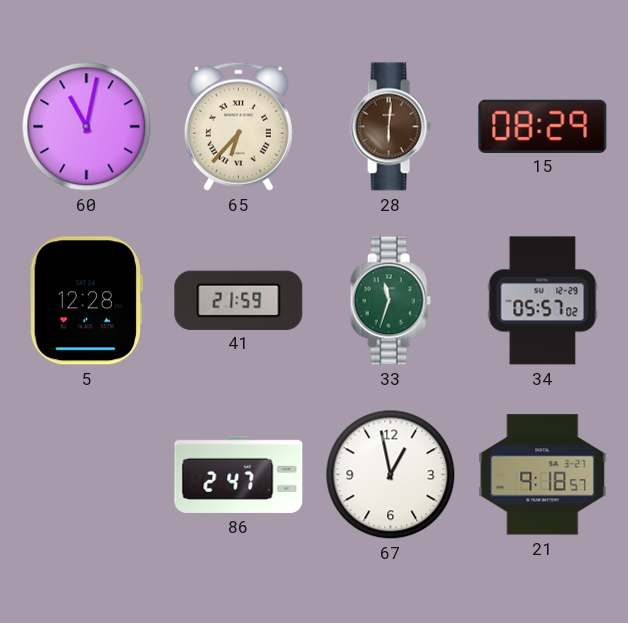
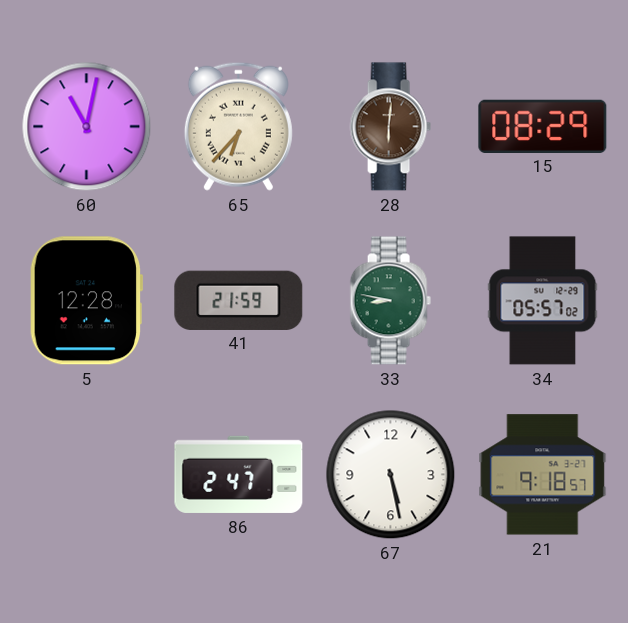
33: 11:33 -> 8:47 (390, 301)
67: 12:58 -> 5:28 (391, 475)
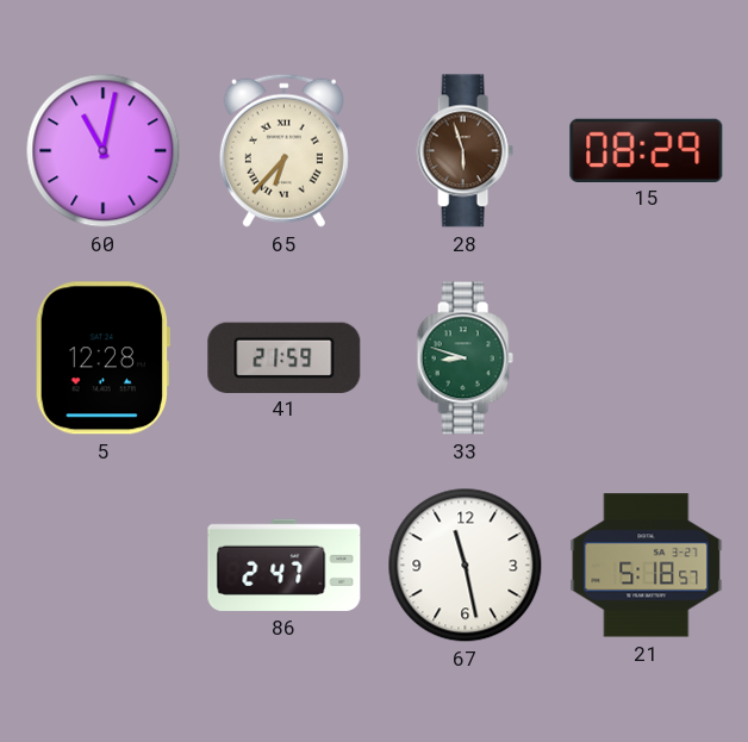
28: 6:01 -> 5:57 (465, 151)
33: 8:47 -> 8:48 (465, 358)
34: 05:57 -> none (543, 301)
67: 5:28 -> 11:28 (466, 566)
21: 9:18 -> 5:18 (647, 566)
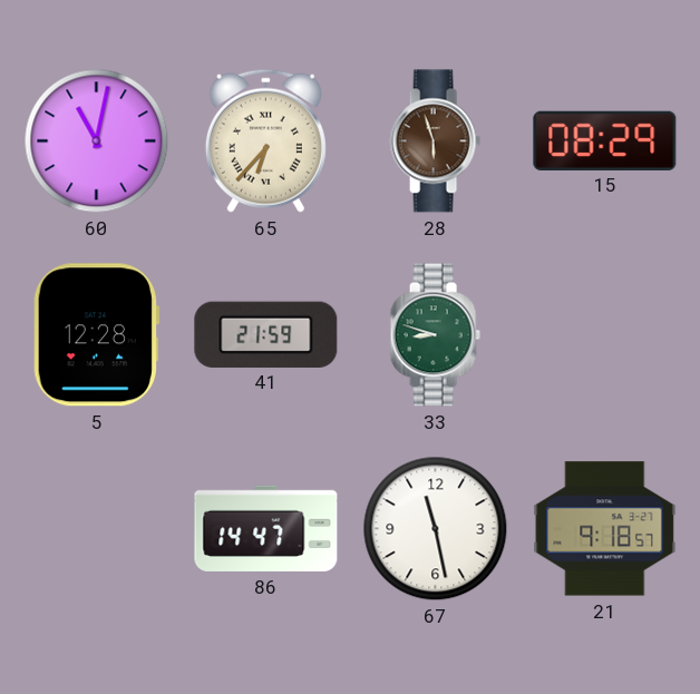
86: 2:47 -> 14:47 (266, 528)
21: 5:18 -> 9:18 (605, 529)
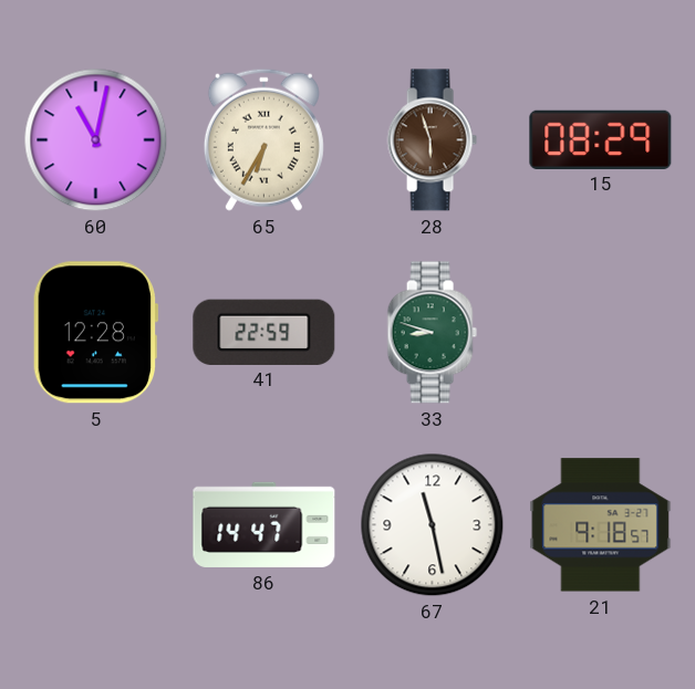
65: 6:37 -> 6:35 (263, 139)
41: 21:59 -> 22:59 (264, 332)
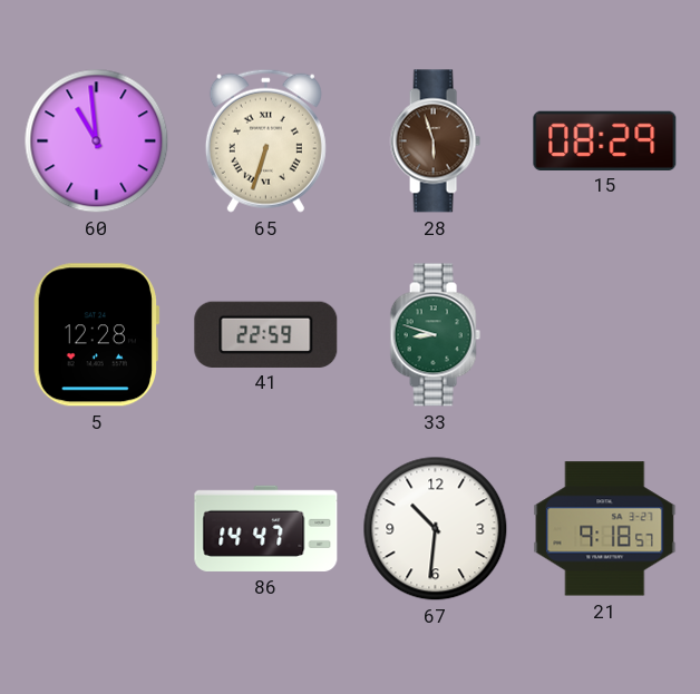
60: 11:02 -> 10:59 (97, 141)
65: 6:35 -> 6:33 (265, 140)
67: 11:28 -> 10:31 (436, 529)
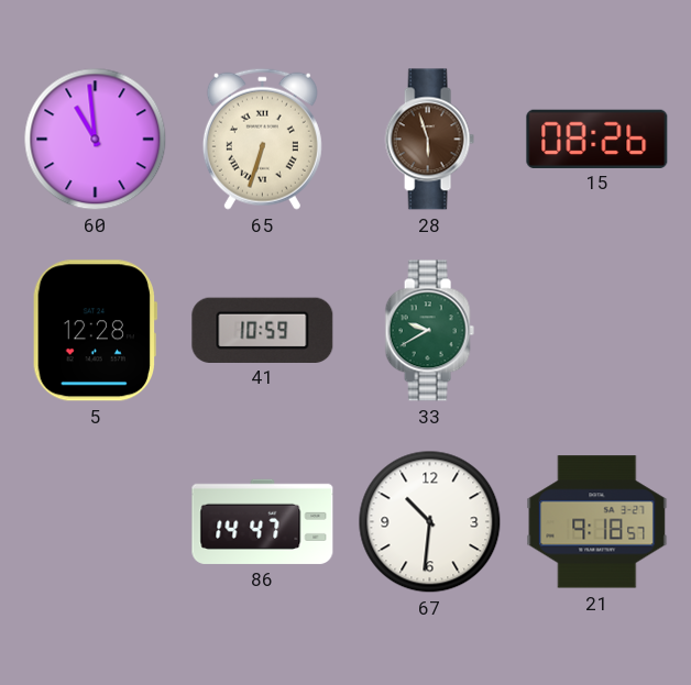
15: 08:29 -> 08:26 (597, 139)
41: 22:59 -> 10:59 (263, 330)
33: 8:48 -> 9:40 (429, 331)
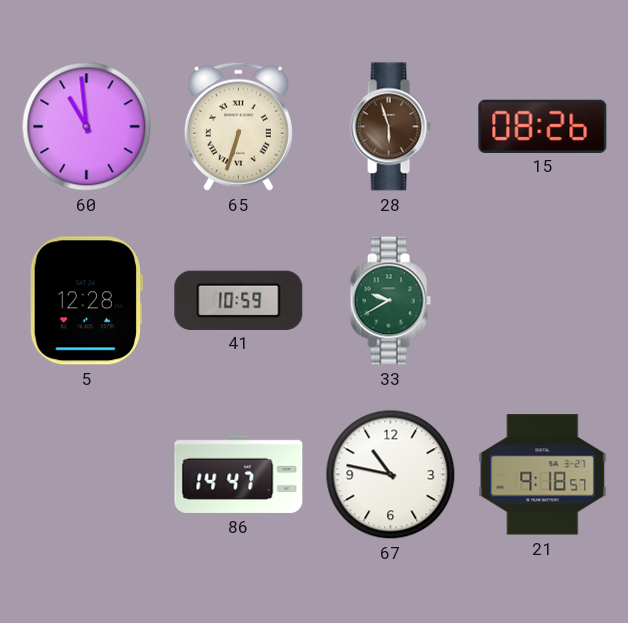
67: 10:31 -> 10:47 (391, 475)
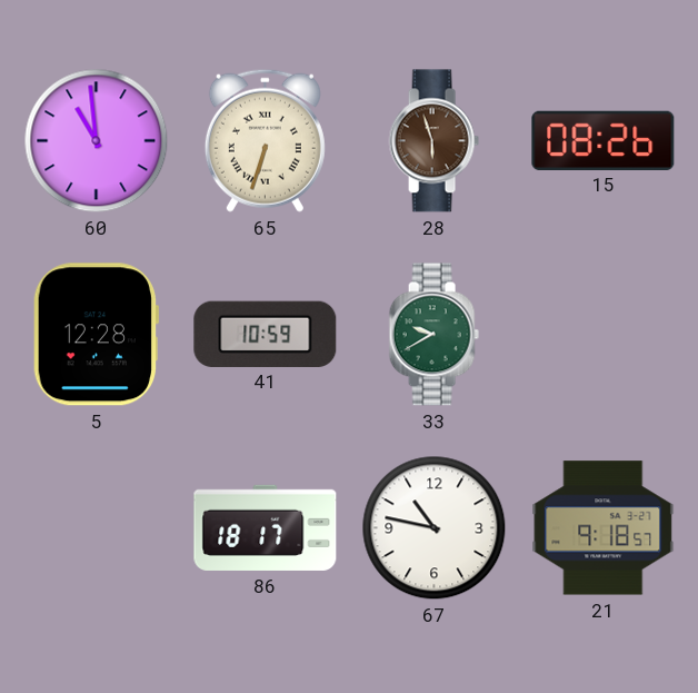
86: 14:47 -> 18:17 (266, 527)
